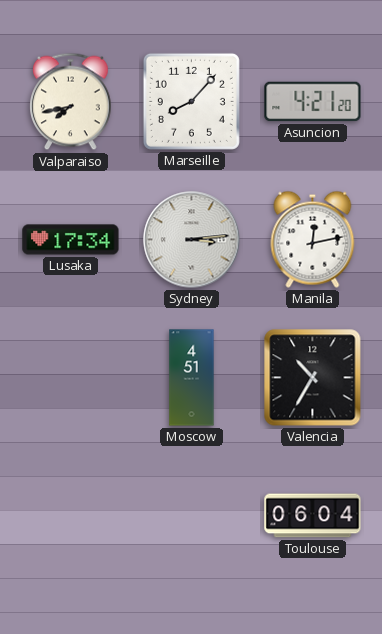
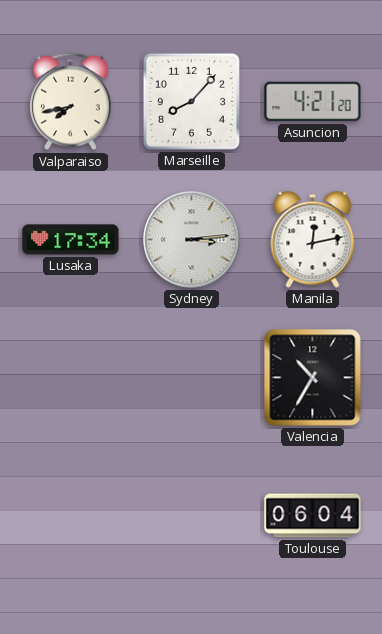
Moscow: 4:51 -> none (192, 378)
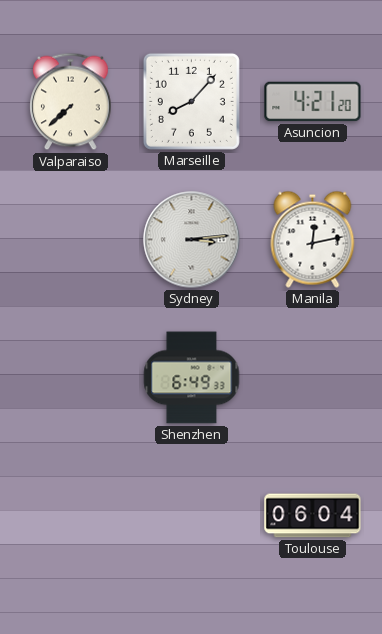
Valparaiso: 7:43 -> 7:38 (71, 102)
Lusaka: 17:34 -> none (71, 240)
Shenzhen: none -> 6:49 (192, 378)
Valencia: 10:35 -> none (313, 378)
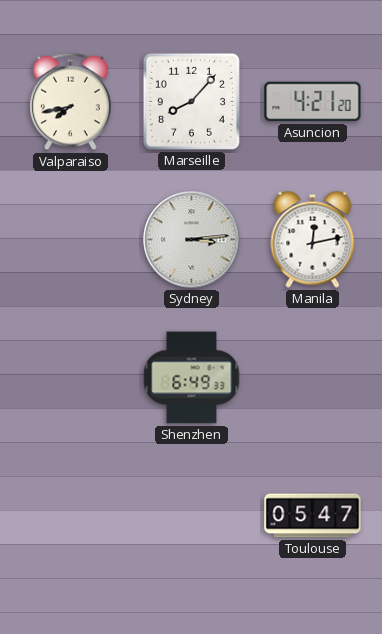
Valparaiso: 7:38 -> 7:43 (71, 102)
Toulouse: 06:04 -> 05:47 (313, 516)
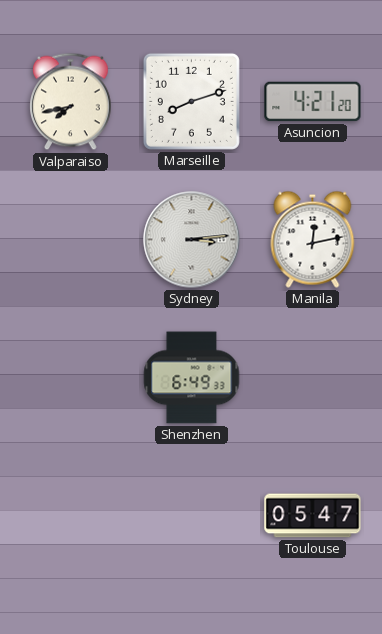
Marseille: 8:07 -> 8:12 (191, 101)
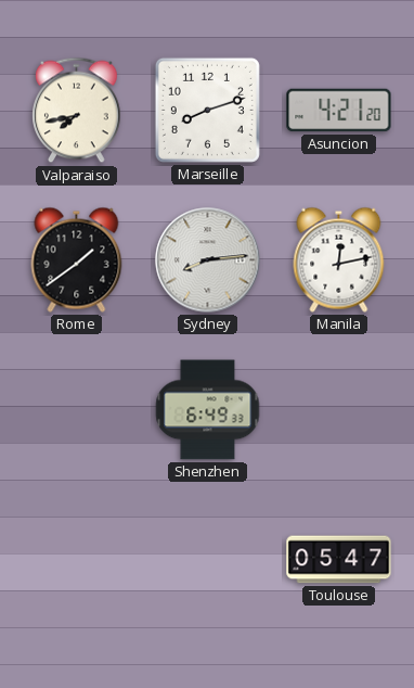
Rome: none -> 1:39 (77, 259)
Sydney: 3:14 -> 8:14 (208, 260)
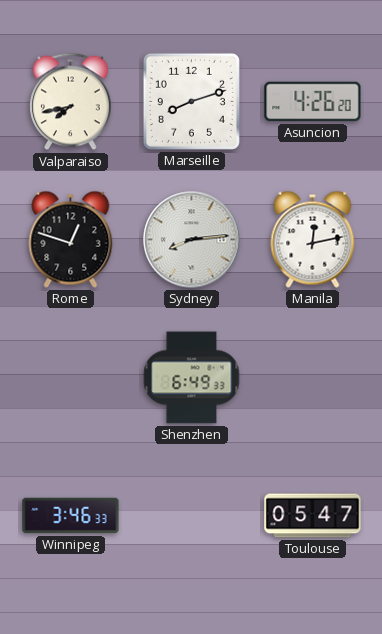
Asuncion: 4:21 -> 4:26 (313, 102)
Rome: 1:39 -> 12:48 (71, 239)
Winnipeg: none -> 3:46 (71, 516)
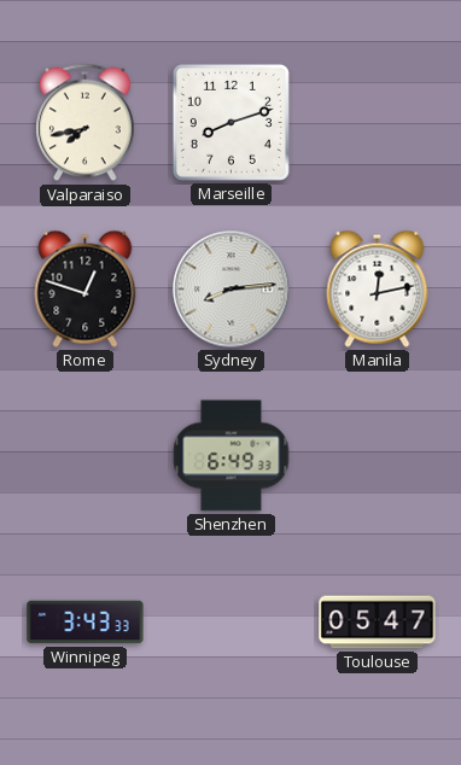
Asuncion: 4:26 -> none (313, 102)
Winnipeg: 3:46 -> 3:43 (86, 623)
